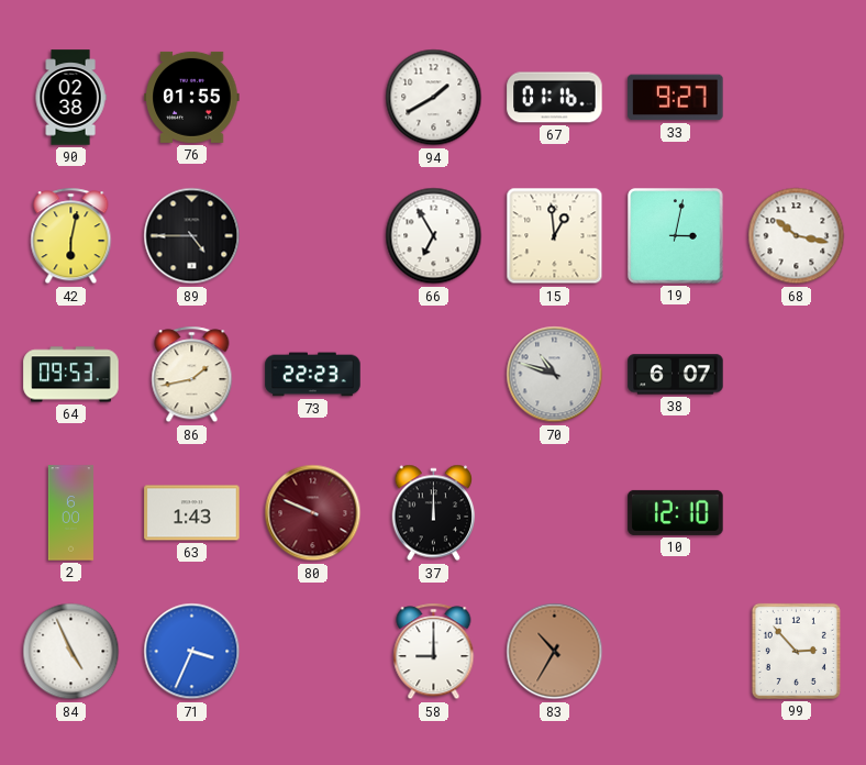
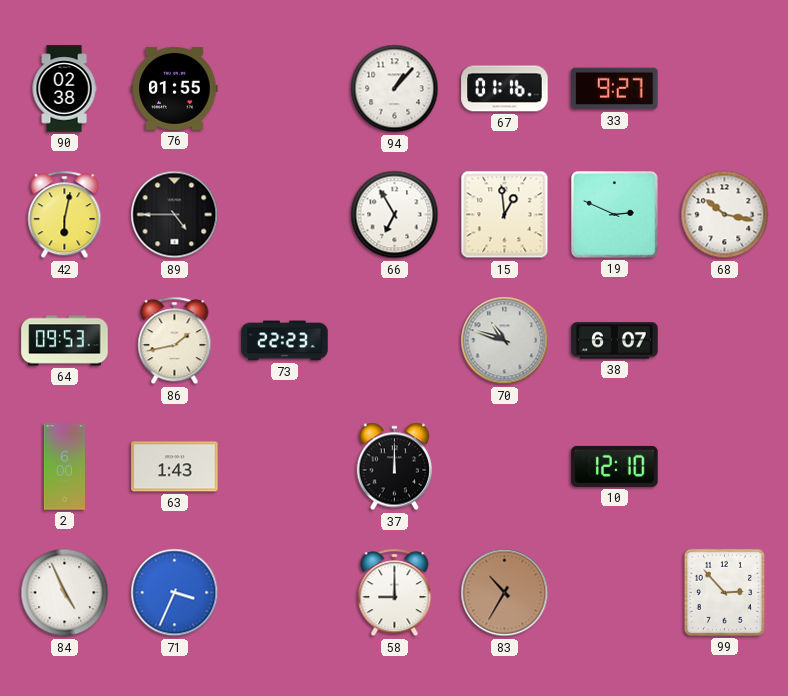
94: 1:40 -> 1:07 (395, 89)
19: 3:02 -> 2:49 (615, 215)
80: 9:49 -> none (313, 513)
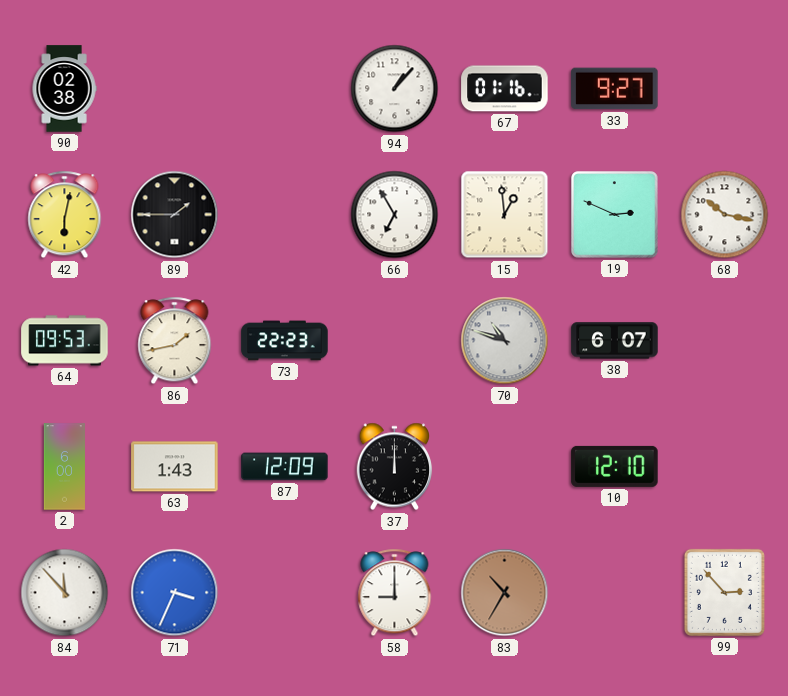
76: 01:55 -> none (175, 88)
89: 4:45 -> 1:45 (175, 215)
87: none -> 12:09 (285, 467)
84: 4:56 -> 11:53 (65, 593)
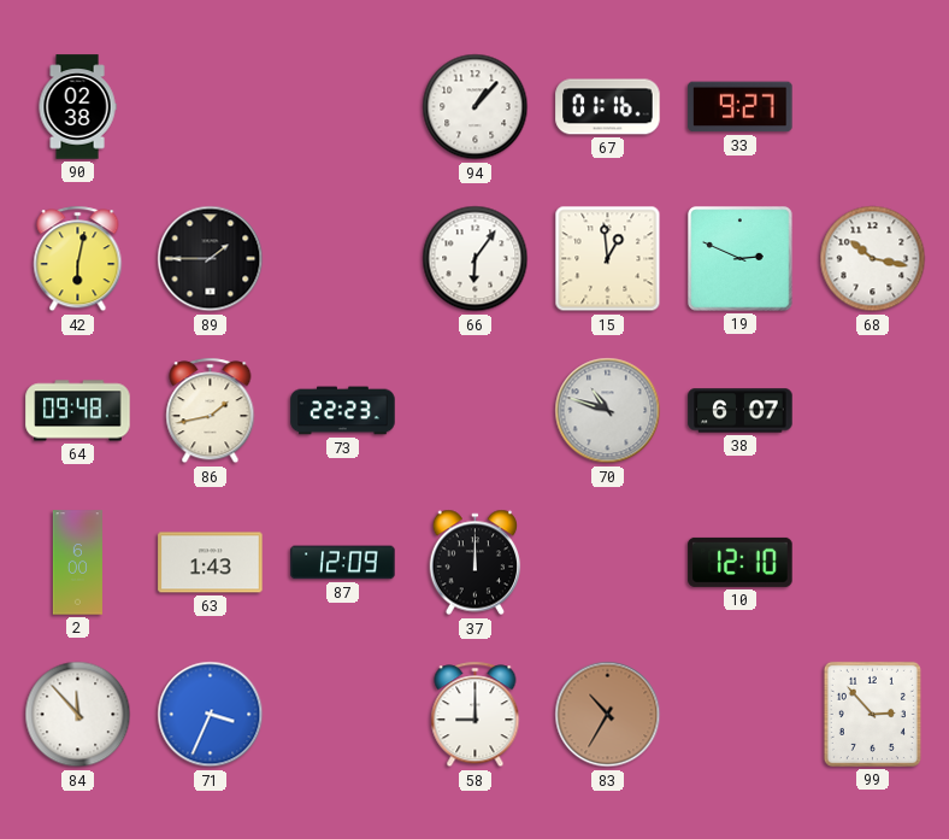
66: 6:55 -> 6:06 (476, 259)
64: 09:53 -> 09:48 (78, 411)
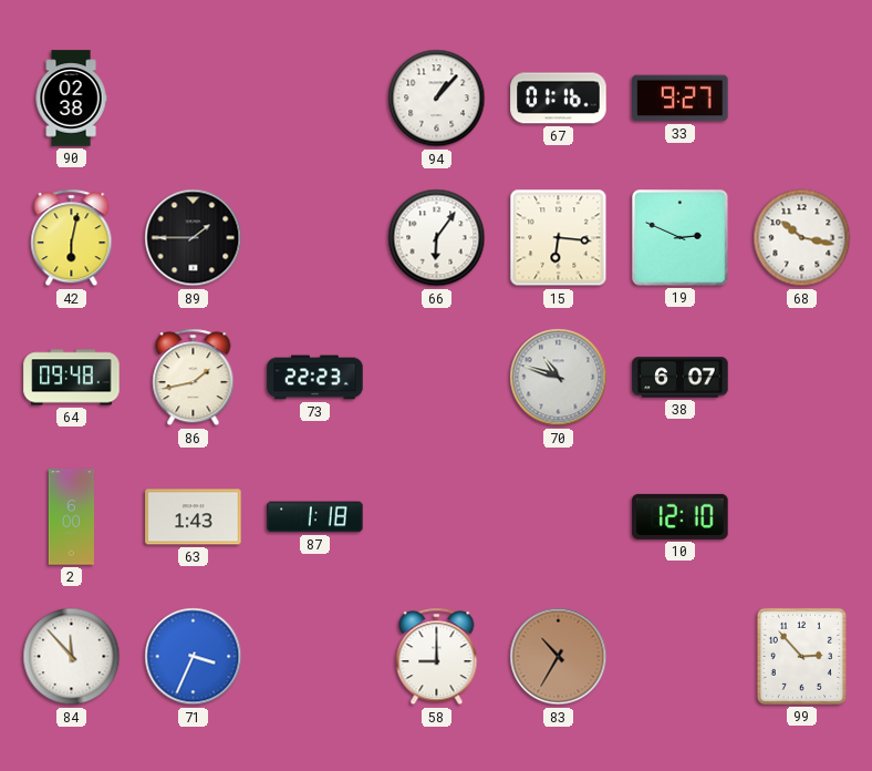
15: 12:59 -> 6:16 (559, 238)
87: 12:09 -> 1:18 (315, 517)
37: 12:00 -> none (476, 563)
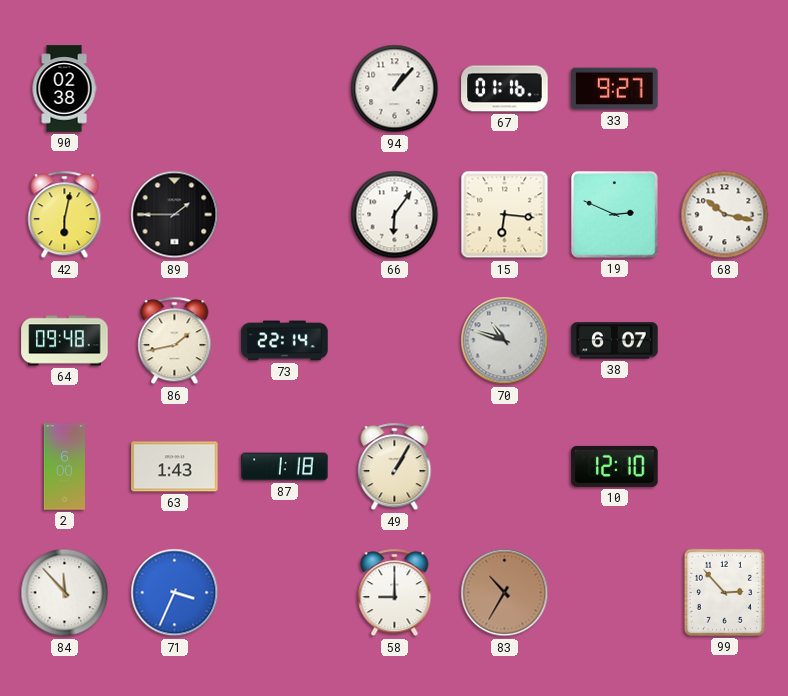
73: 22:23 -> 22:14 (285, 341)
49: none -> 1:05 (395, 467)
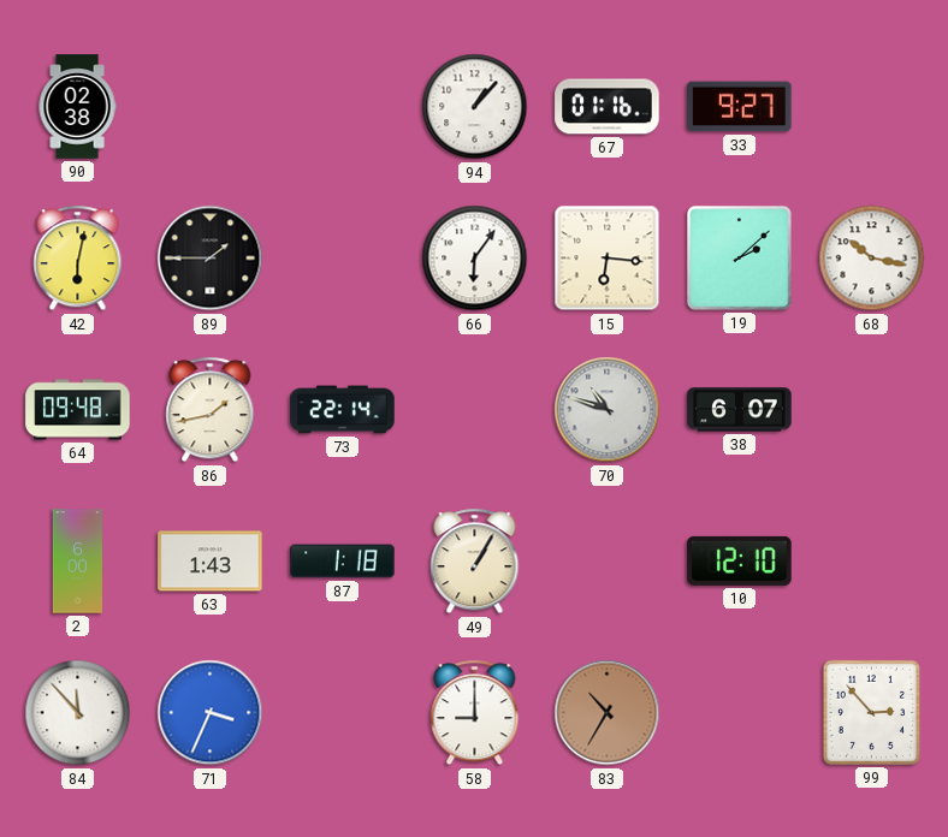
19: 2:49 -> 2:08 (740, 259)
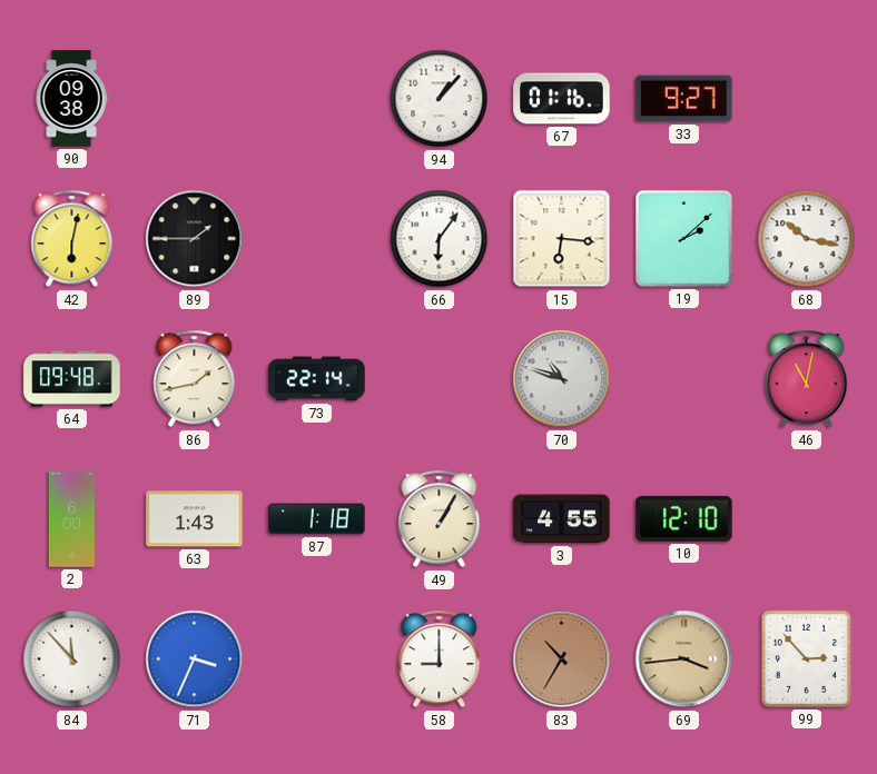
90: 02:38 -> 09:38 (71, 99)
38: 6:07 -> none (740, 410)
46: none -> 11:02 (807, 379)
3: none -> 4:55 (562, 519)
69: none -> 3:44 (684, 659)
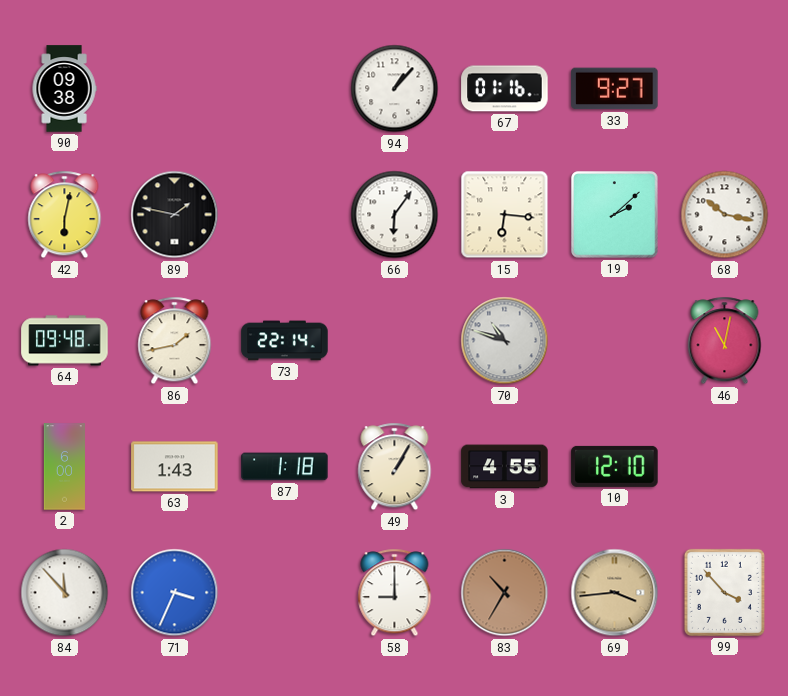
89: 1:45 -> 1:47 (175, 215)
99: 2:53 -> 3:53 (724, 592)
